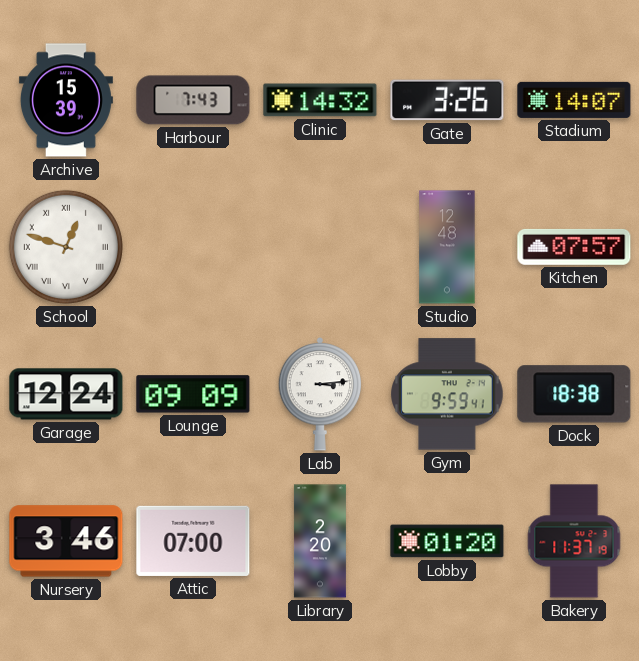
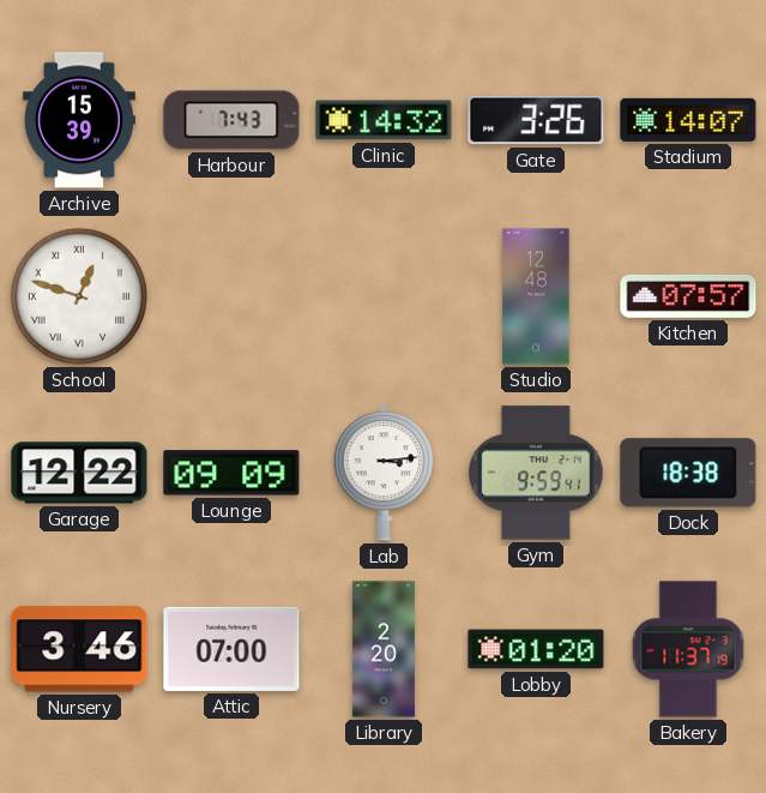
Garage: 12:24 -> 12:22 (79, 473)
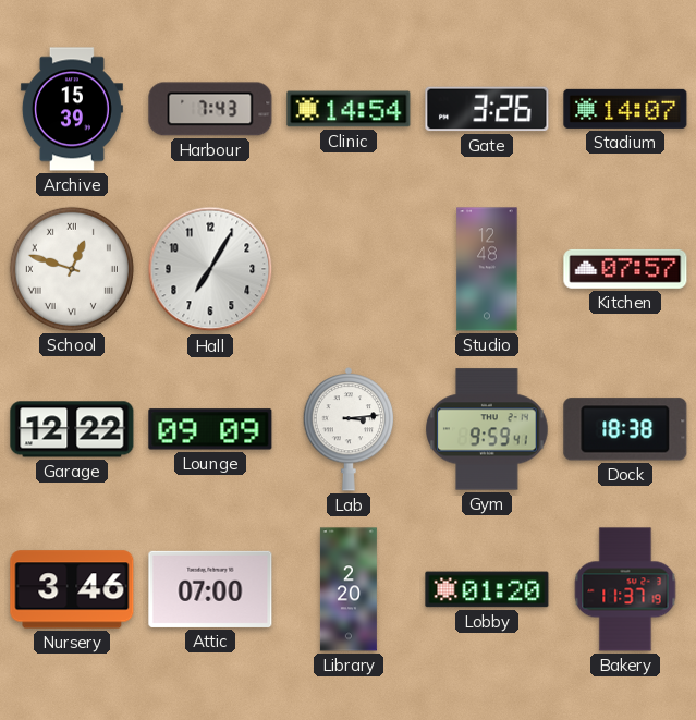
Clinic: 14:32 -> 14:54 (349, 109)
Hall: none -> 7:05 (210, 269)
